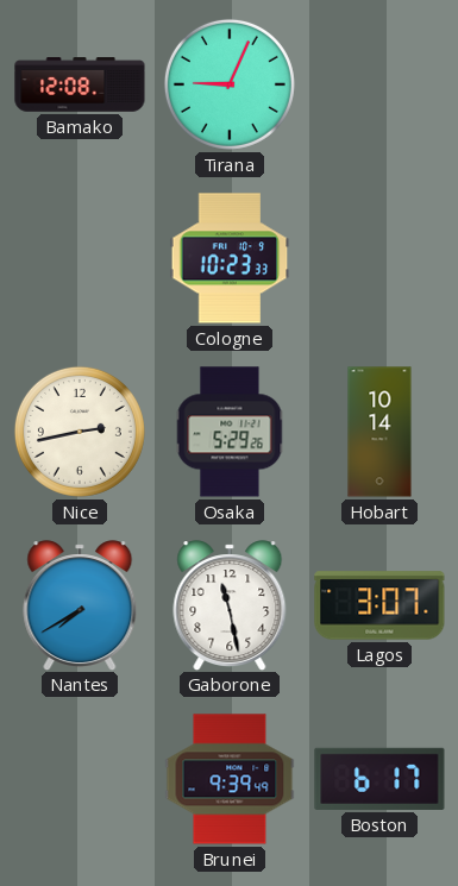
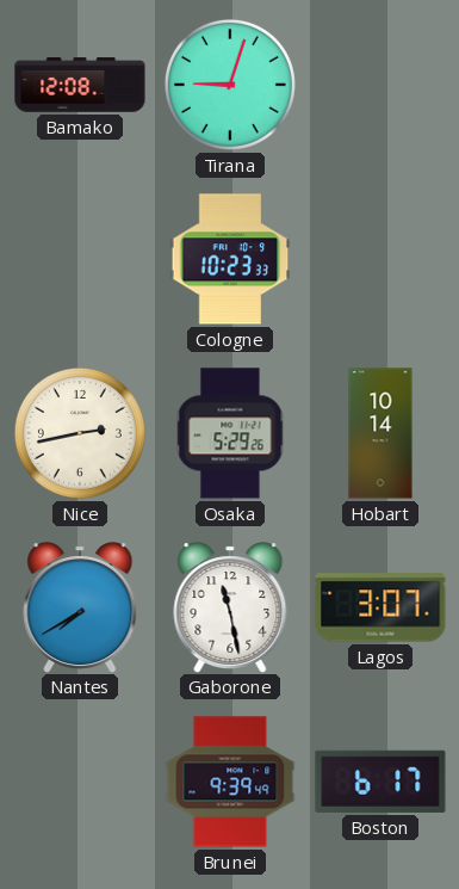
Tirana: 9:04 -> 9:03 (230, 85)
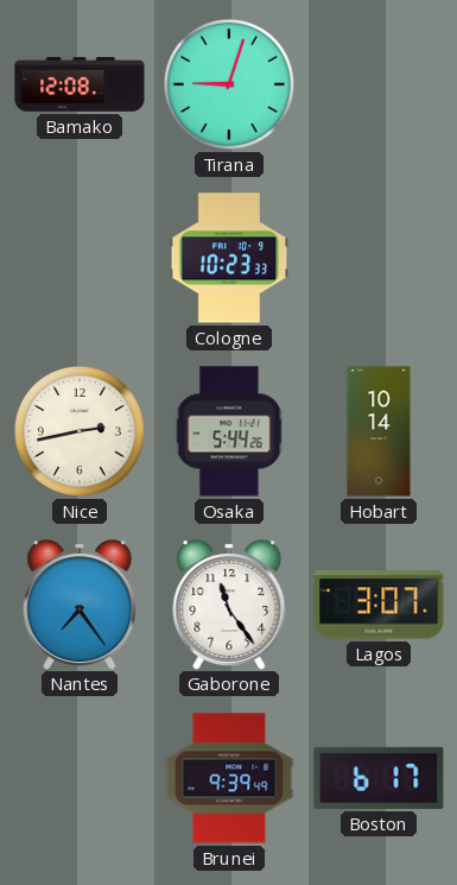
Osaka: 5:29 -> 5:44 (229, 431)
Nantes: 7:40 -> 7:24 (80, 605)
Gaborone: 11:28 -> 11:24 (229, 605)
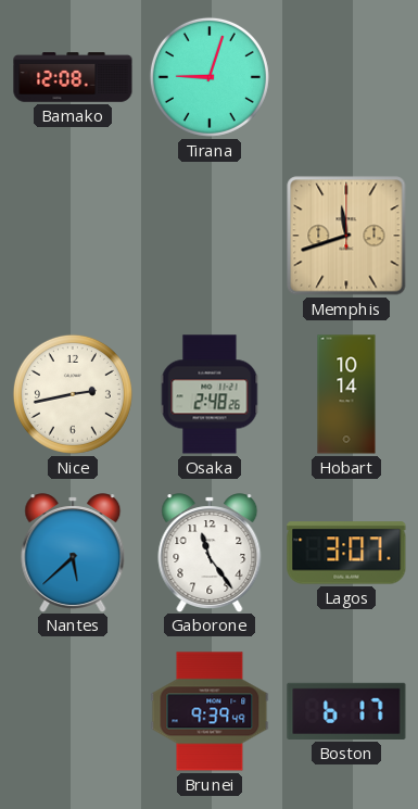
Cologne: 10:23 -> none (229, 258)
Memphis: none -> 11:42 (346, 236)
Osaka: 5:44 -> 2:48 (210, 394)
Nantes: 7:24 -> 5:38 (73, 553)
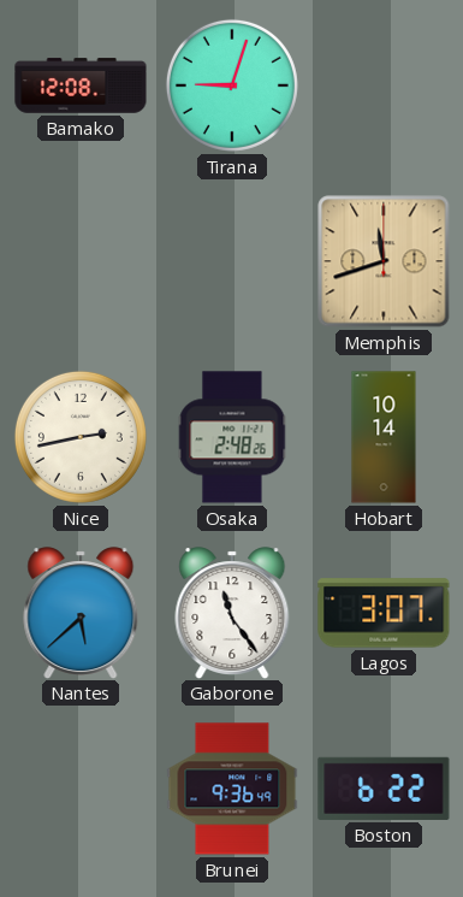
Brunei: 9:39 -> 9:36 (232, 789)
Boston: 6:17 -> 6:22 (384, 789)
